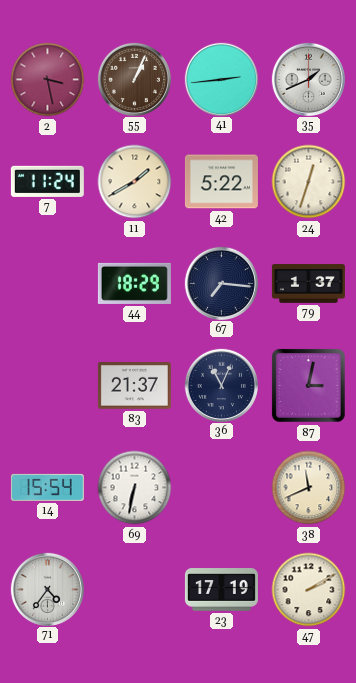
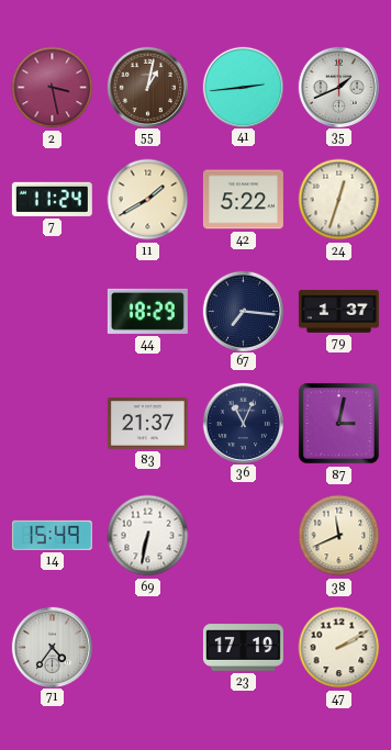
55: 1:04 -> 1:02 (147, 87)
14: 15:54 -> 15:49 (52, 535)
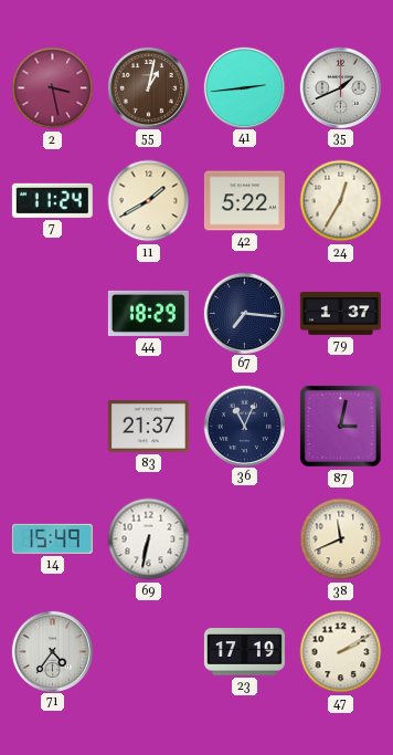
24: 12:33 -> 12:35 (341, 201)
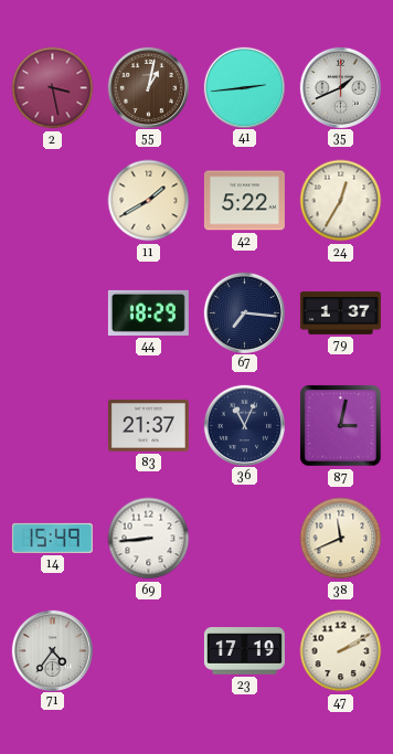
7: 11:24 -> none (52, 200)
69: 6:32 -> 8:44 (149, 539)
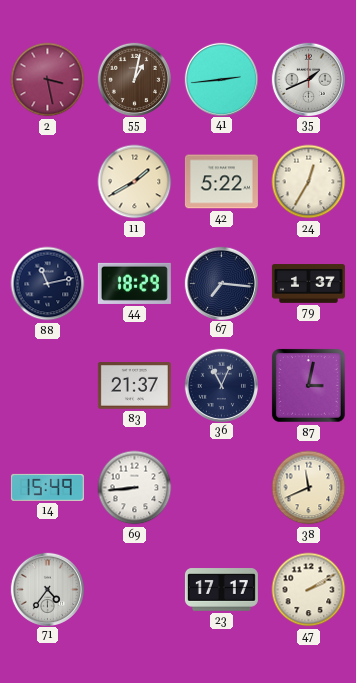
88: none -> 11:13 (48, 284)
23: 17:19 -> 17:17 (221, 590)
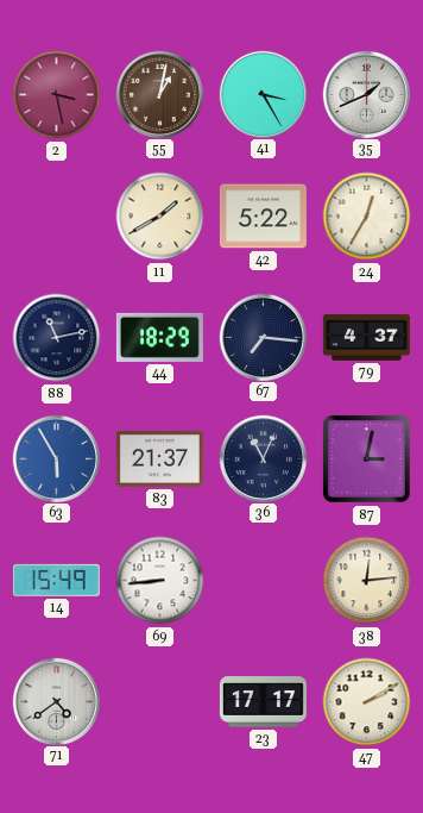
41: 2:44 -> 3:25 (263, 94)
79: 1:37 -> 4:37 (366, 338)
63: none -> 5:55 (56, 458)
38: 11:41 -> 12:14 (367, 581)
71: 4:36 -> 4:39 (56, 701)
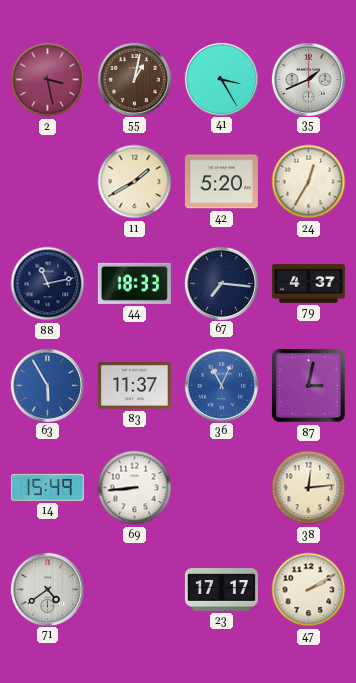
42: 5:22 -> 5:20 (221, 182)
44: 18:29 -> 18:33 (134, 283)
83: 21:37 -> 11:37 (134, 386)
36 dial: navy -> blue (221, 385)
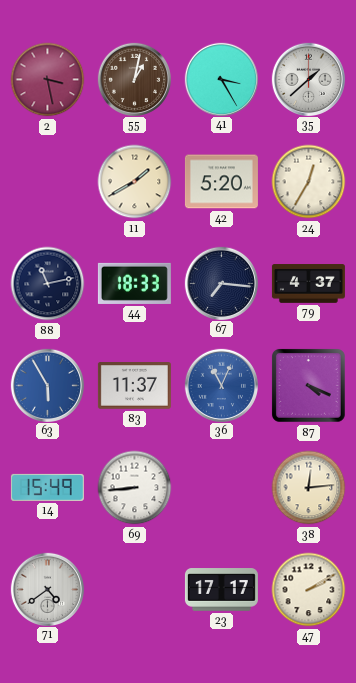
35: 1:41 -> 1:38 (308, 79)
87: 3:02 -> 4:19 (308, 385)
